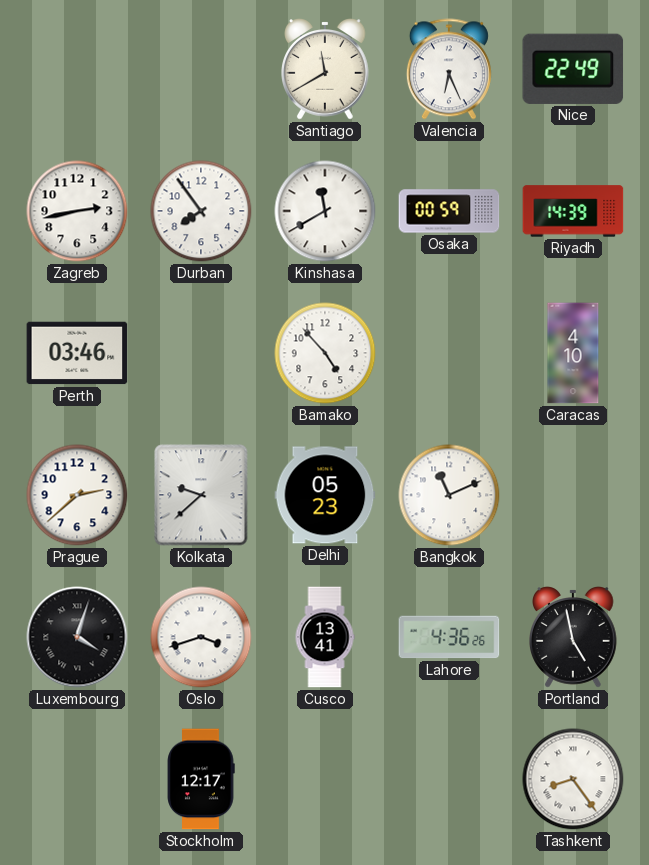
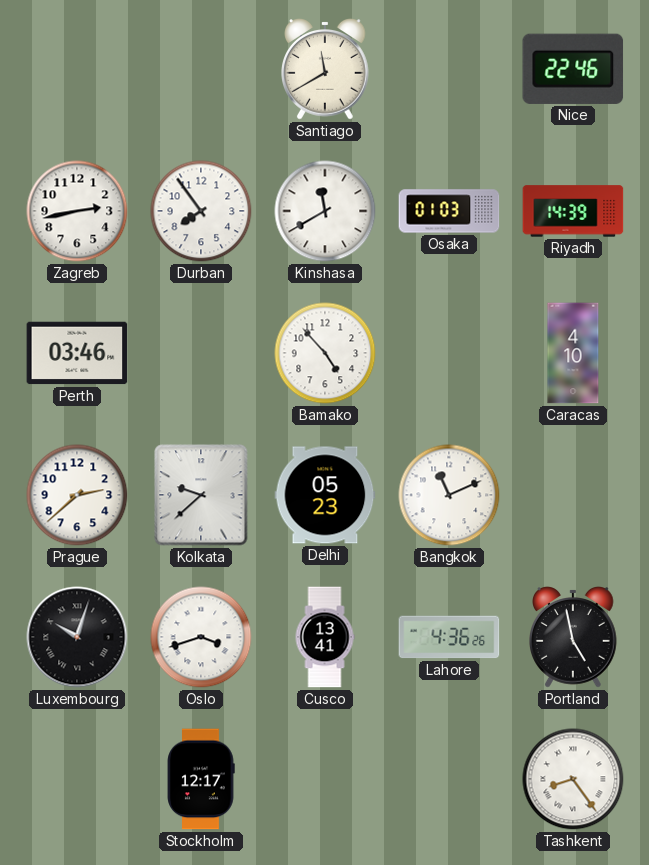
Valencia: 6:26 -> none (449, 69)
Nice: 22:49 -> 22:46 (573, 69)
Osaka: 00:59 -> 01:03 (449, 211)
Luxembourg: 4:03 -> 10:03 (77, 637)
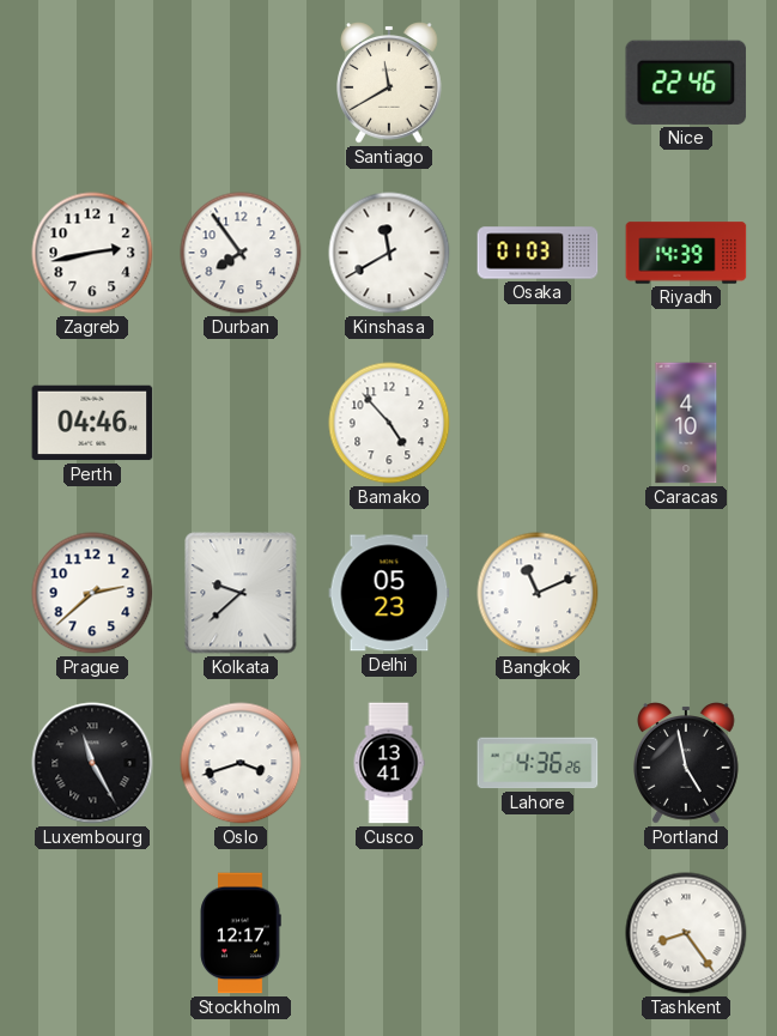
Perth: 03:46 -> 04:46 (92, 423)
Luxembourg: 10:03 -> 11:25 (92, 763)
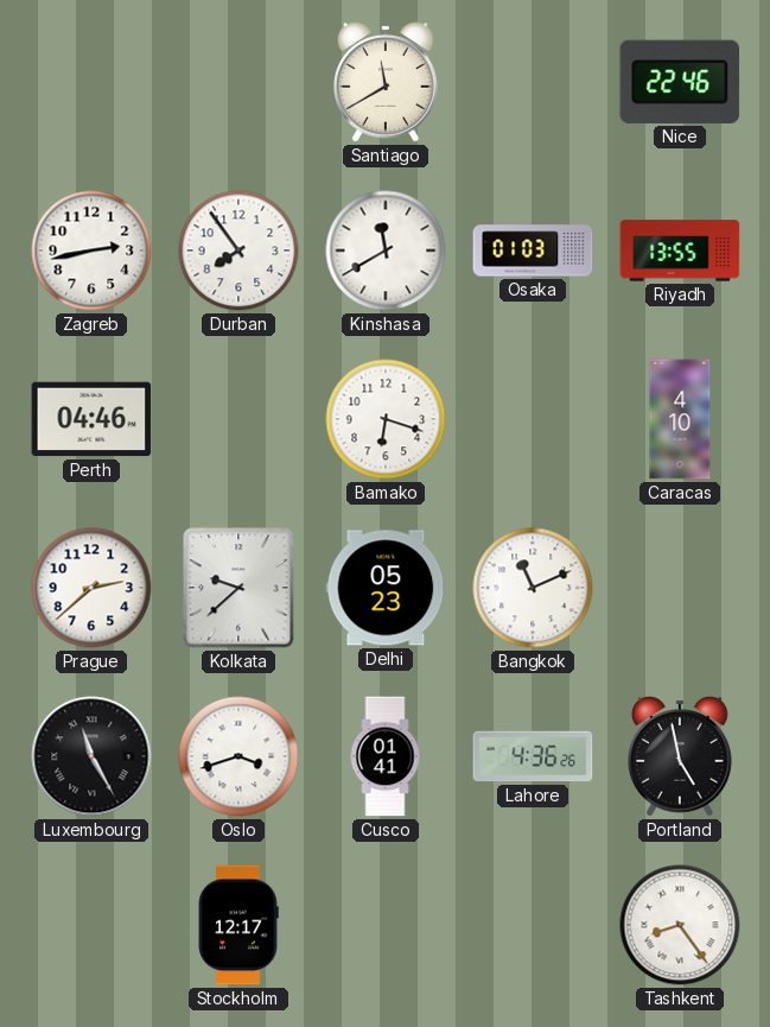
Riyadh: 14:39 -> 13:55 (680, 251)
Bamako: 4:53 -> 6:18 (386, 419)
Cusco: 13:41 -> 01:41 (386, 756)
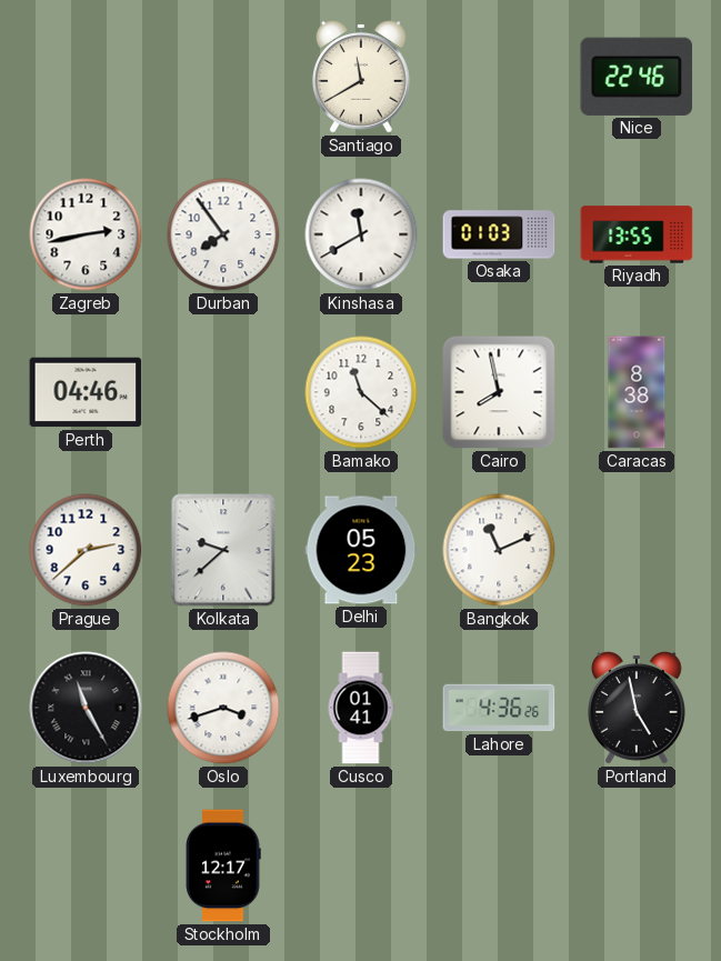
Bamako: 6:18 -> 11:22 (361, 392)
Cairo: none -> 7:58 (499, 392)
Caracas: 4:10 -> 8:38 (637, 392)
Tashkent: 8:24 -> none (680, 925)
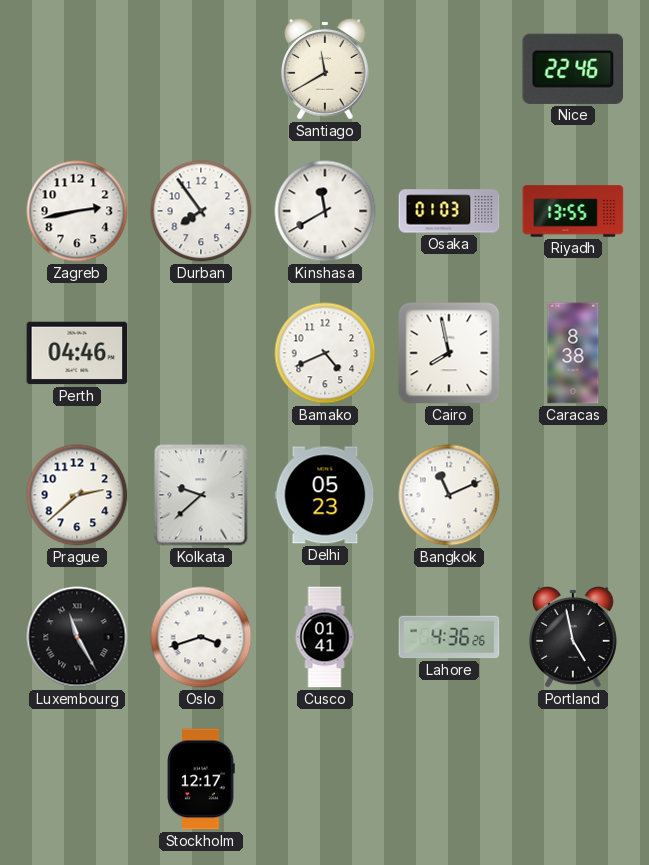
Bamako: 11:22 -> 4:41 (325, 353)
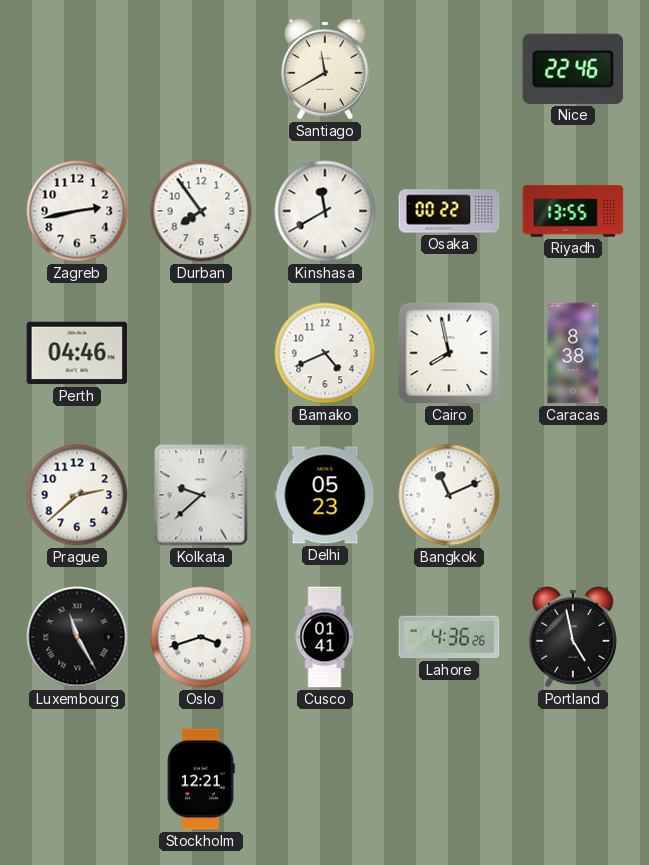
Osaka: 01:03 -> 00:22 (449, 211)
Stockholm: 12:17 -> 12:21 (201, 779)
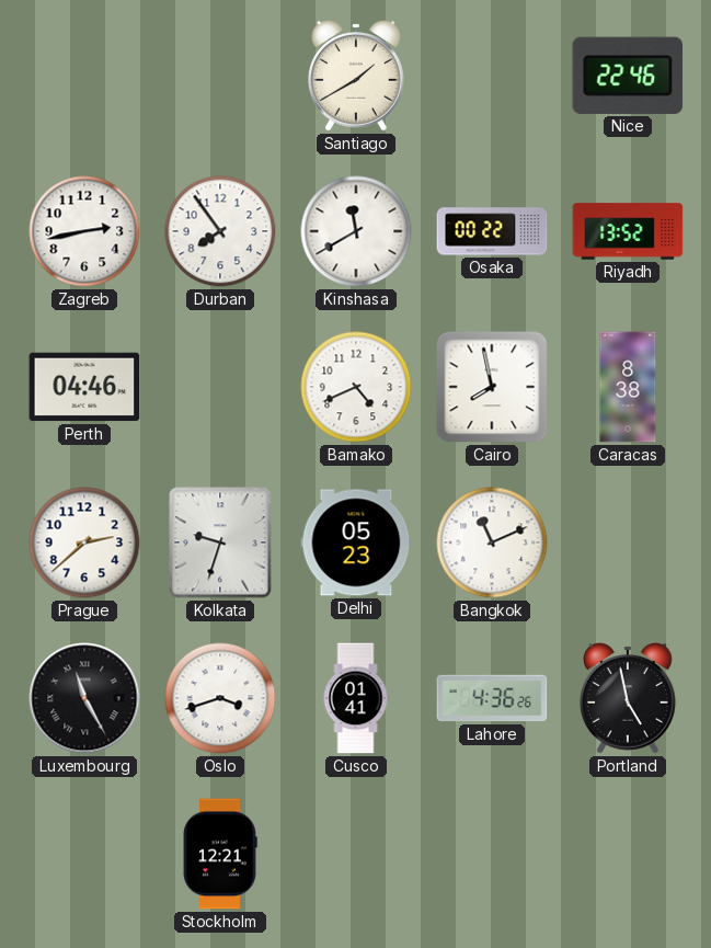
Santiago: 11:40 -> 1:40 (357, 76)
Riyadh: 13:55 -> 13:52 (628, 231)
Kolkata: 9:38 -> 9:33 (220, 542)
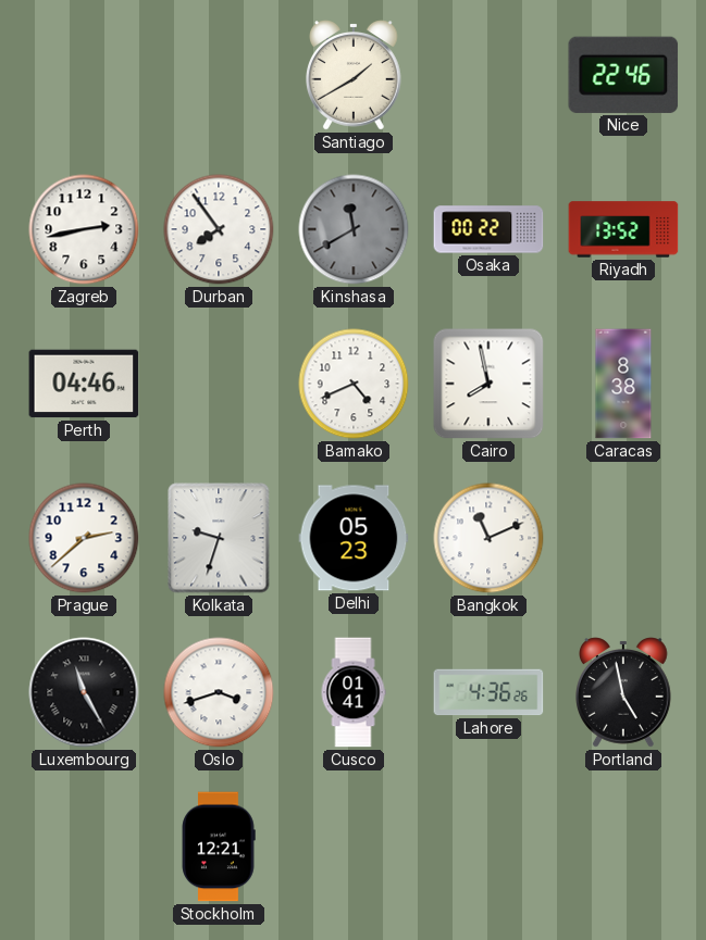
Kinshasa dial: white -> grey (354, 229)
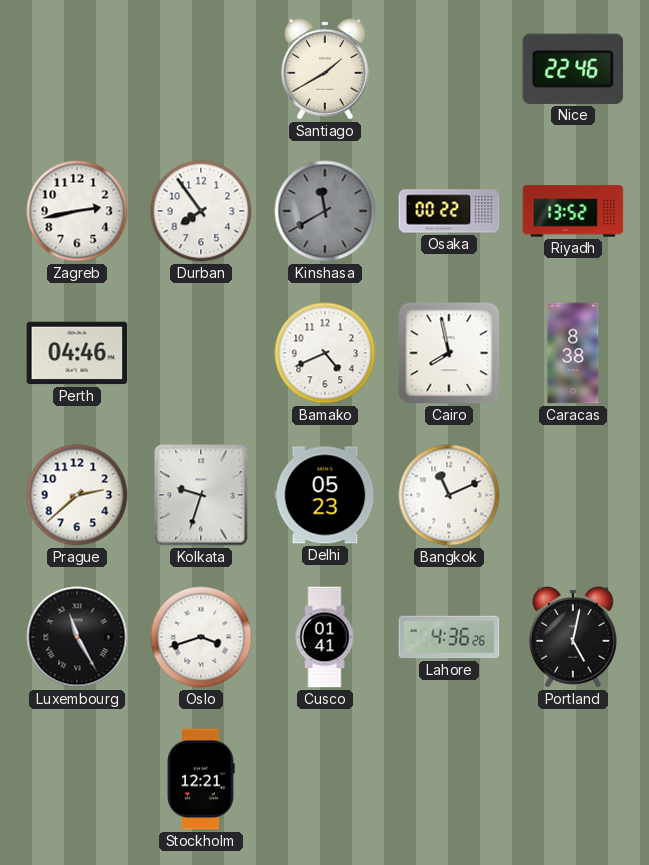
Portland: 4:58 -> 5:02 (574, 637)
